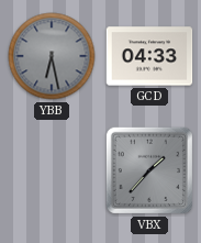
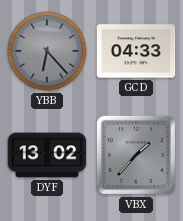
YBB: 6:28 -> 6:23 (47, 51)
DYF: none -> 13:02 (47, 155)
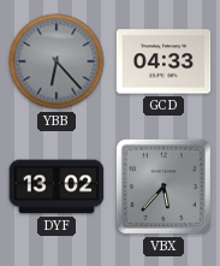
VBX: 1:37 -> 5:37 (163, 187)
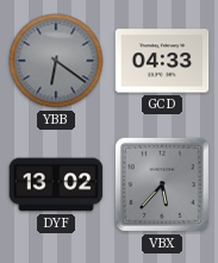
YBB: 6:23 -> 6:21 (56, 61)
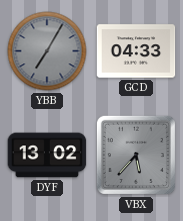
YBB: 6:21 -> 7:05 (47, 51)
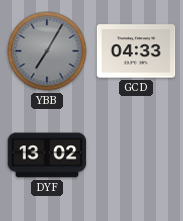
VBX: 5:37 -> none (136, 155)
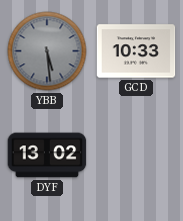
YBB: 7:05 -> 5:29 (47, 51)
GCD: 04:33 -> 10:33 (136, 51)
